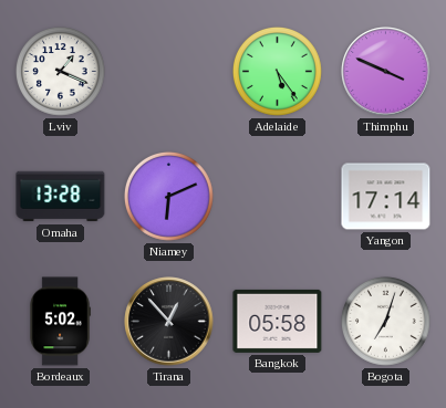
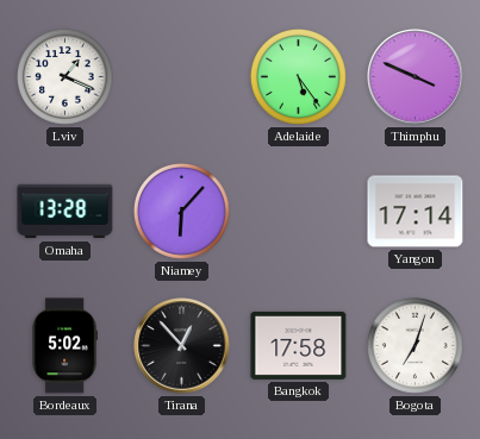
Niamey: 6:11 -> 6:07 (181, 211)
Bangkok: 05:58 -> 17:58 (299, 345)
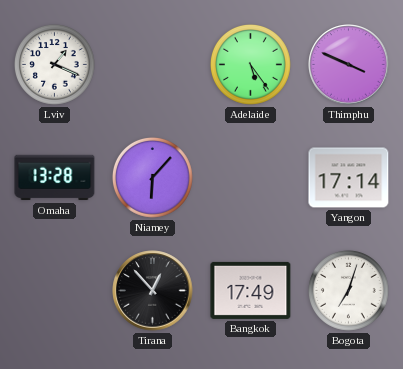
Bordeaux: 5:02 -> none (64, 346)
Bangkok: 17:58 -> 17:49 (251, 290)
